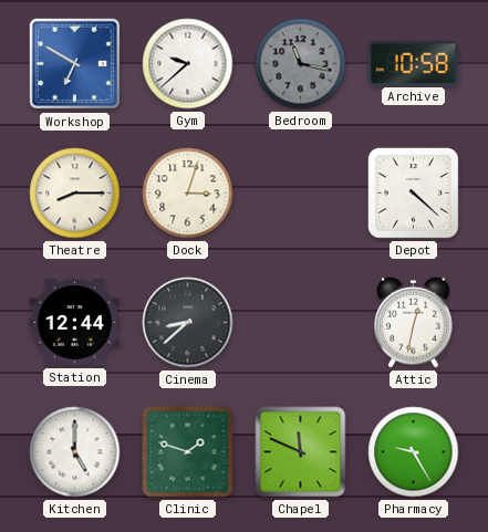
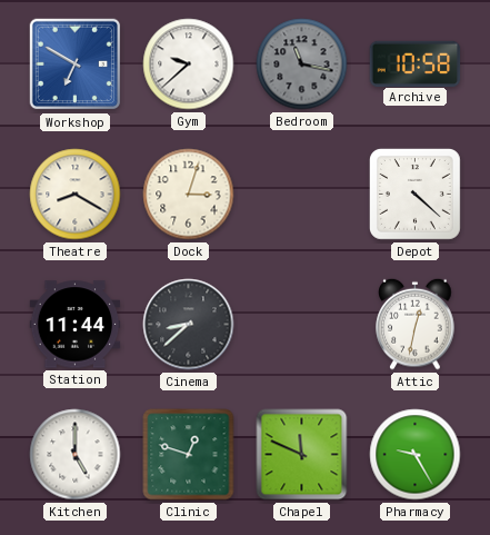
Theatre: 8:15 -> 8:20 (76, 195)
Station: 12:44 -> 11:44 (76, 325)
Clinic: 1:48 -> 12:48 (189, 455)
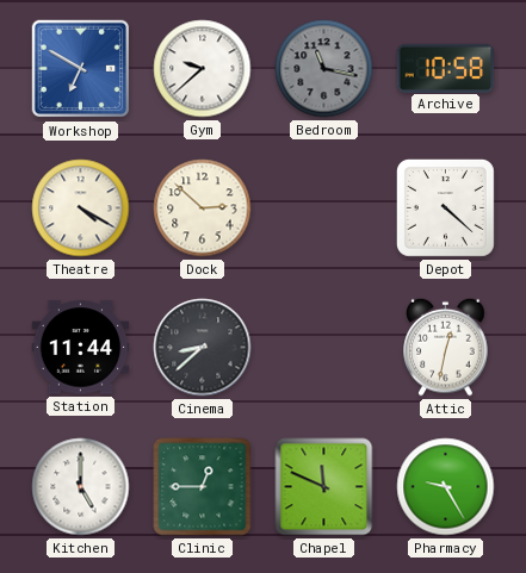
Theatre: 8:20 -> 4:20 (81, 208)
Dock: 3:03 -> 2:52 (203, 208)
Clinic: 12:48 -> 12:45 (203, 487)
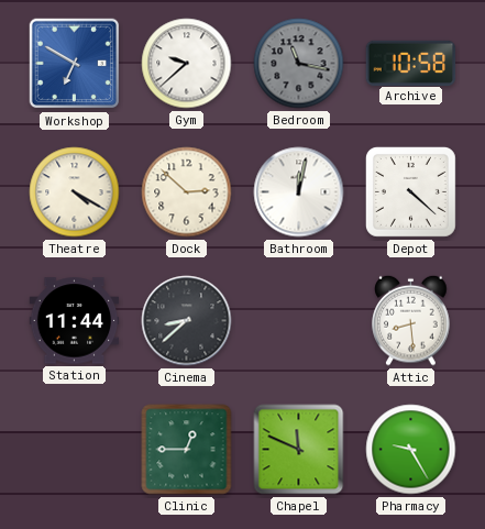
Bathroom: none -> 12:02 (299, 192)
Attic: 12:32 -> 8:29 (411, 320)
Kitchen: 5:00 -> none (81, 487)
